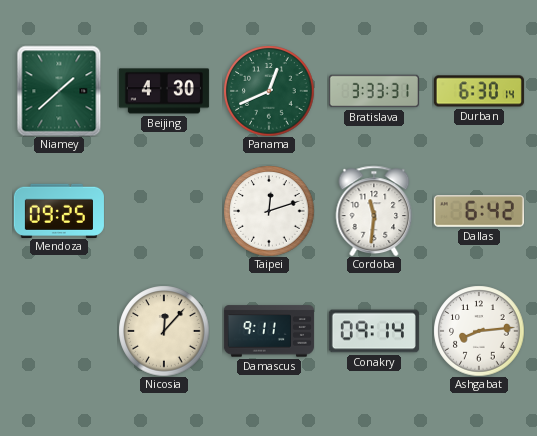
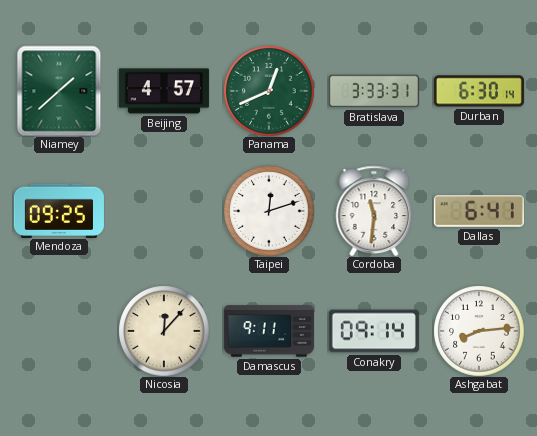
Beijing: 4:30 -> 4:57 (164, 91)
Dallas: 6:42 -> 6:41 (479, 211)
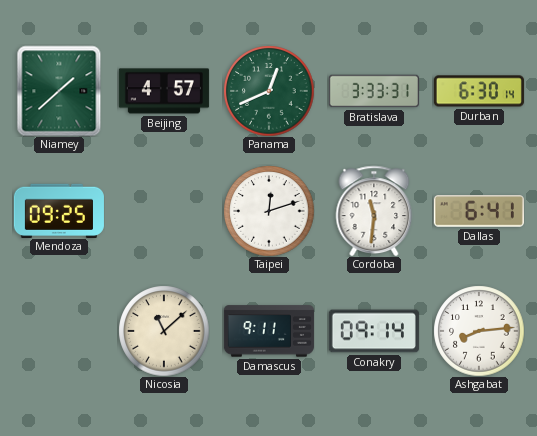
Nicosia: 12:07 -> 11:08 (164, 331)
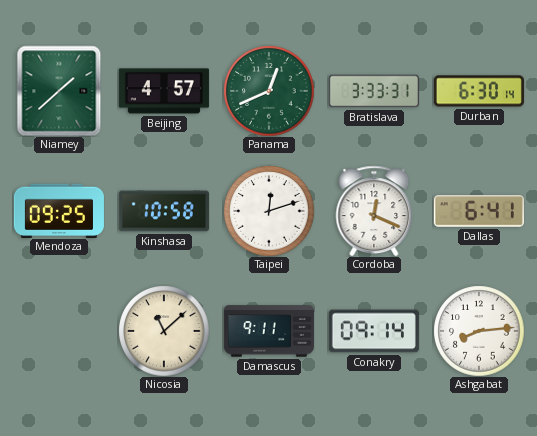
Kinshasa: none -> 10:58 (164, 211)
Cordoba: 11:31 -> 12:19 (374, 211)
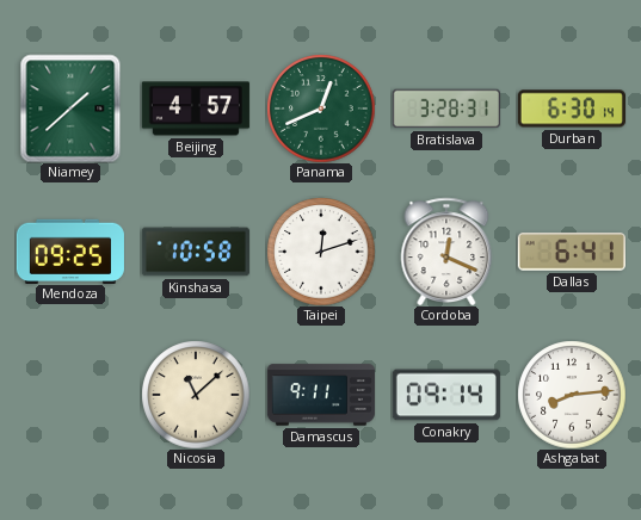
Bratislava: 3:33 -> 3:28 (446, 109)
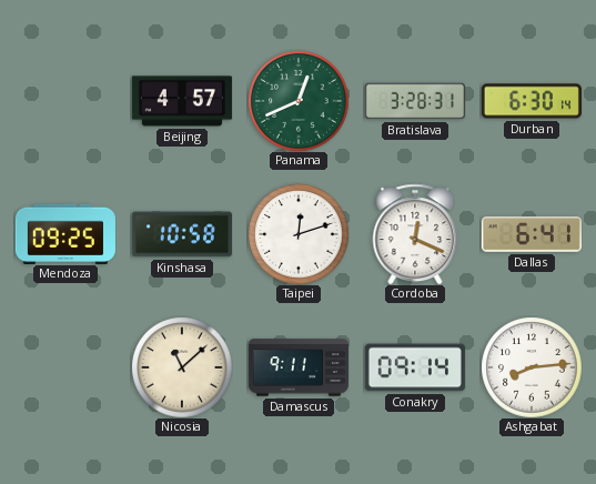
Niamey: 1:38 -> none (70, 109)
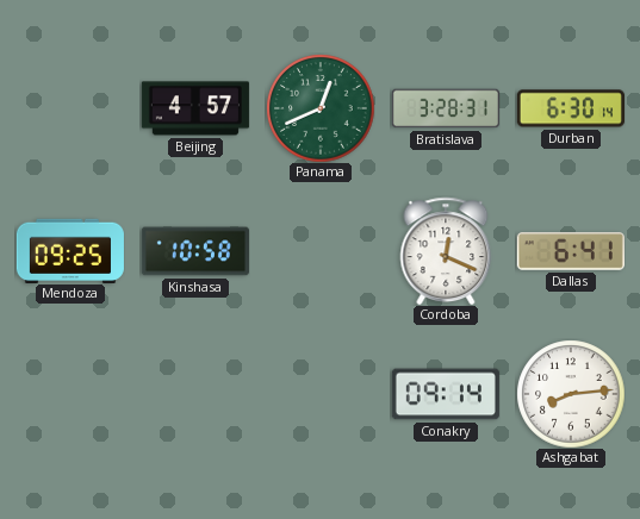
Taipei: 12:12 -> none (299, 234)
Nicosia: 11:08 -> none (182, 367)
Damascus: 9:11 -> none (299, 367)
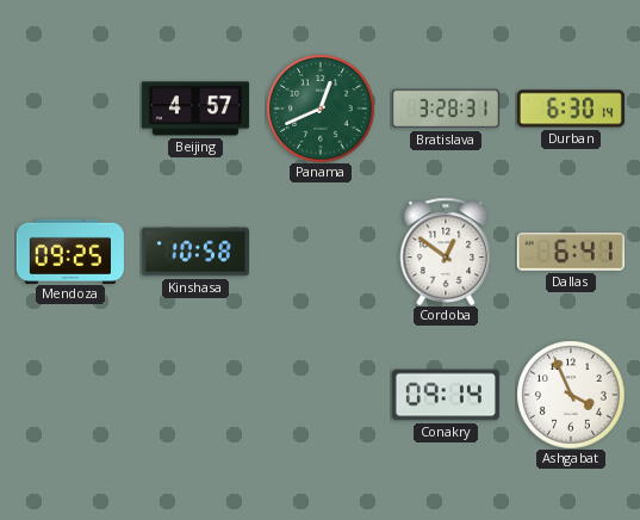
Cordoba: 12:19 -> 12:51 (446, 252)
Ashgabat: 8:14 -> 3:56 (571, 395)
